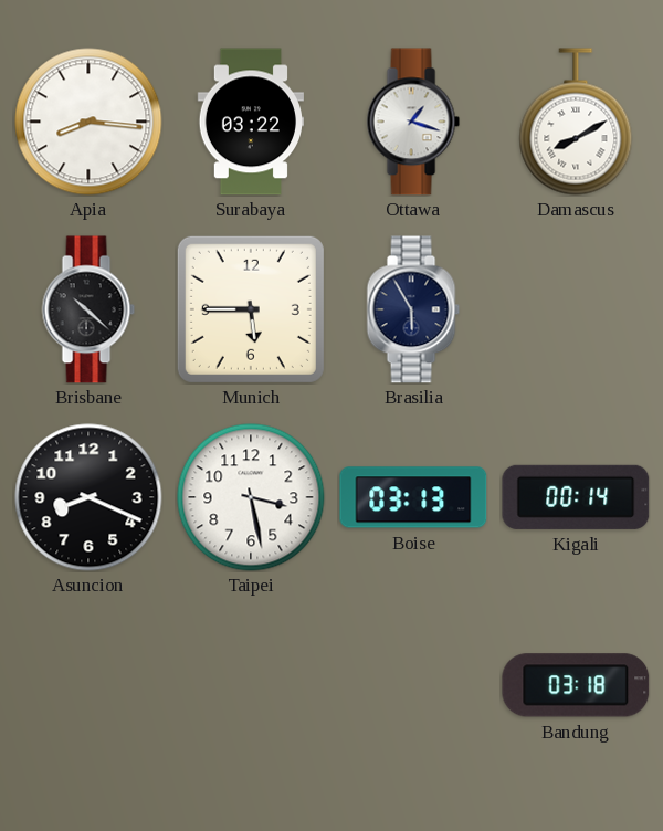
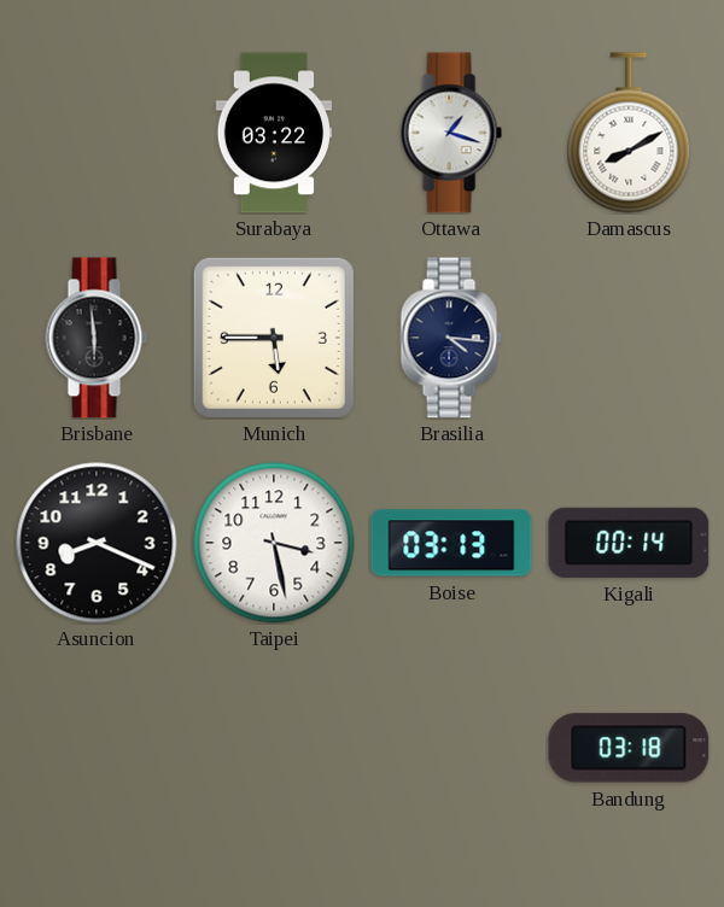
Apia: 8:16 -> none (88, 122)
Brisbane: 10:22 -> 5:59 (97, 338)
Brasilia: 5:55 -> 4:16 (451, 338)
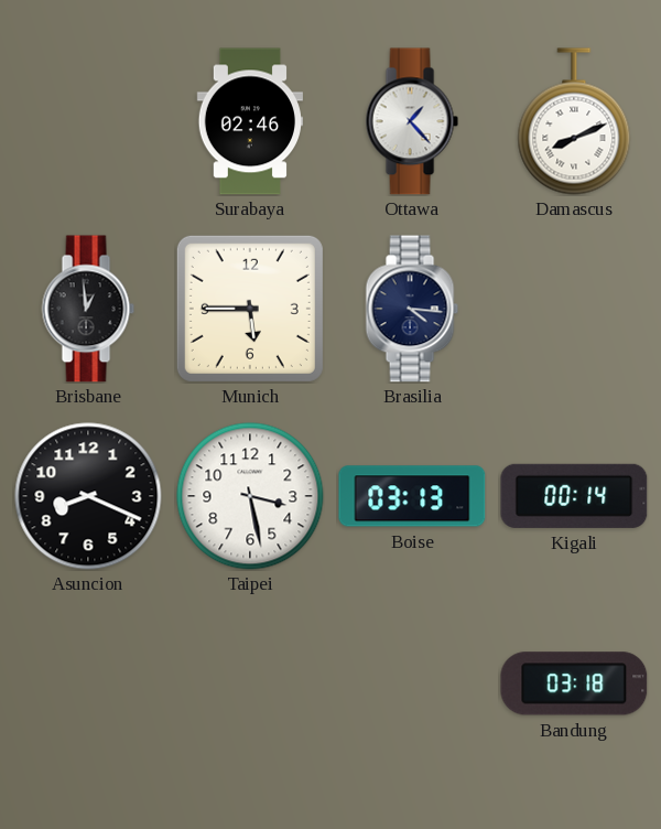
Surabaya: 03:22 -> 02:46 (249, 121)
Ottawa: 1:18 -> 1:23 (412, 121)
Damascus: 8:10 -> 8:11 (574, 121)
Brisbane: 5:59 -> 12:59 (88, 309)
